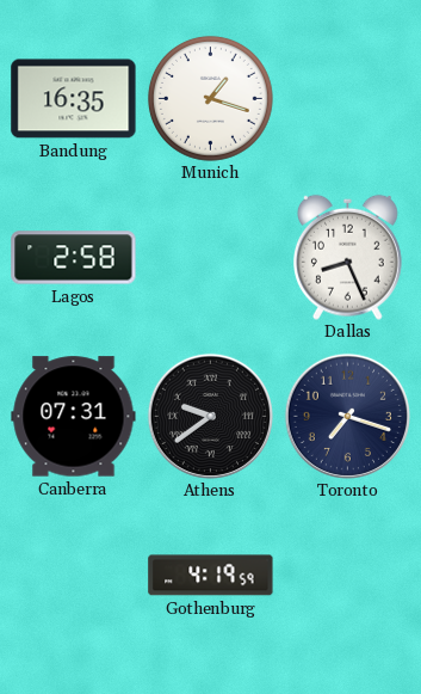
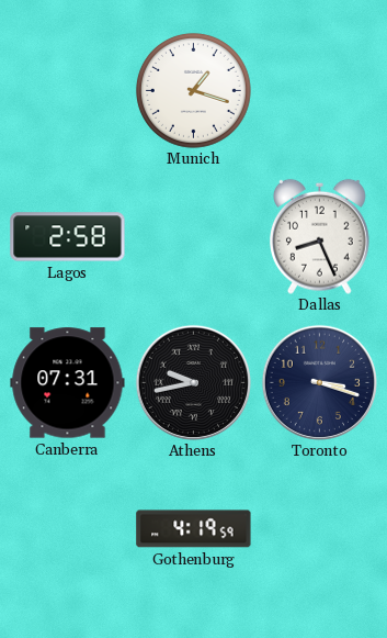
Bandung: 16:35 -> none (74, 99)
Athens: 9:39 -> 9:43 (193, 382)
Toronto: 7:18 -> 3:18 (319, 382)
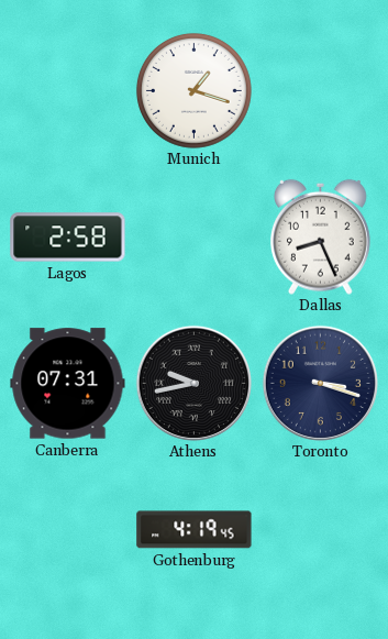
Gothenburg: 4:19:59 -> 4:19:45 (195, 530)
